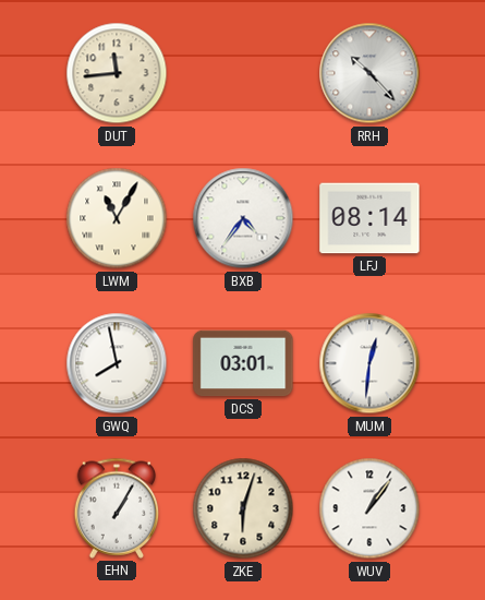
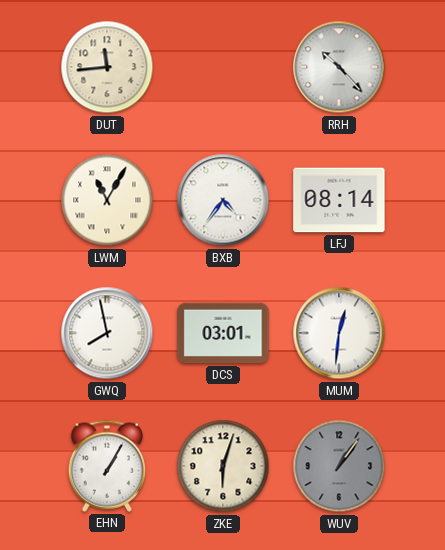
WUV dial: white -> grey (339, 466)
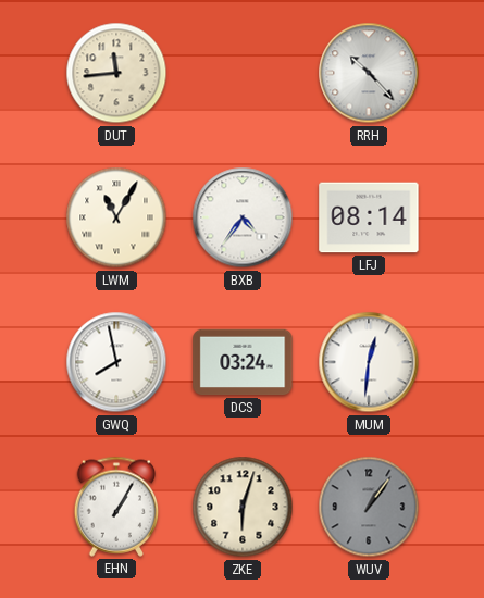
DCS: 03:01 -> 03:24 (243, 362)
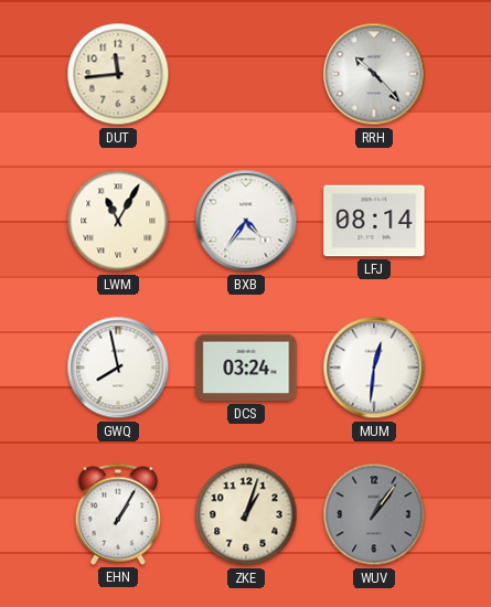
ZKE: 6:03 -> 1:03 (246, 514)
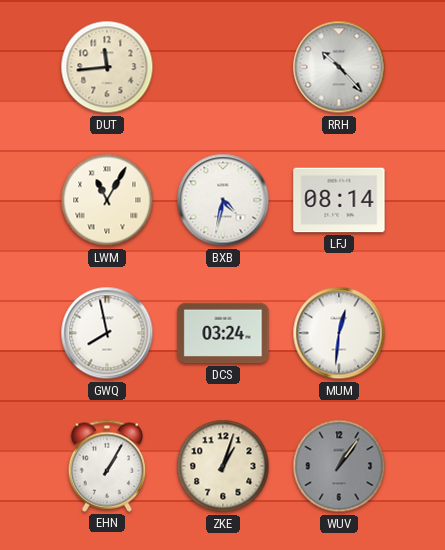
BXB: 4:36 -> 4:32 (223, 200)
